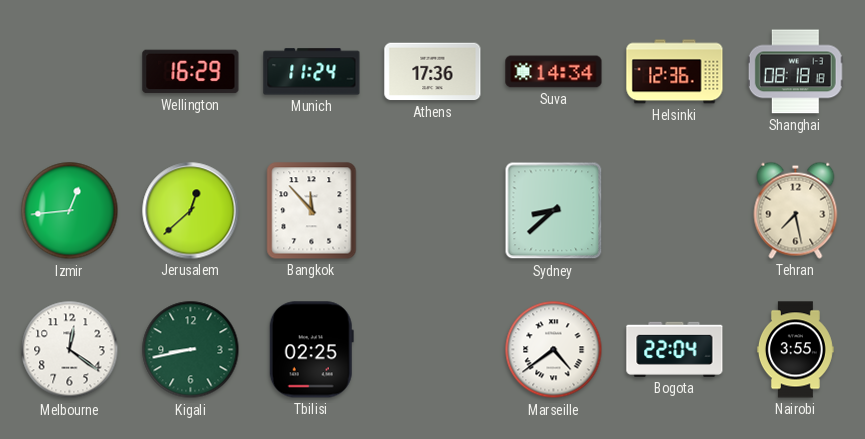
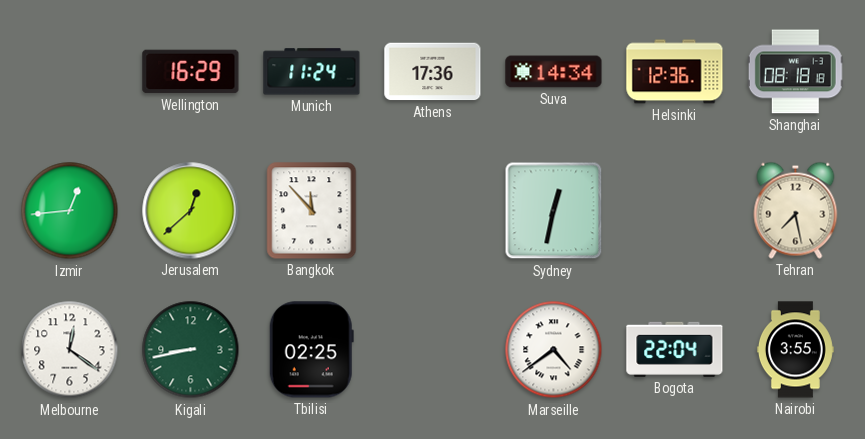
Sydney: 8:38 -> 12:32 (554, 211)
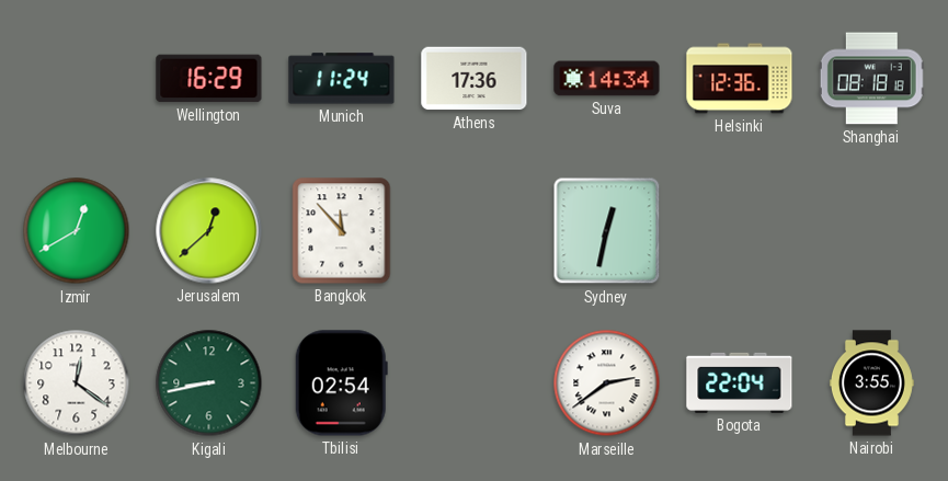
Izmir: 12:44 -> 12:40 (77, 231)
Tehran: 7:28 -> none (796, 210)
Tbilisi: 02:25 -> 02:54 (341, 383)
Marseille: 4:39 -> 2:39 (607, 383)
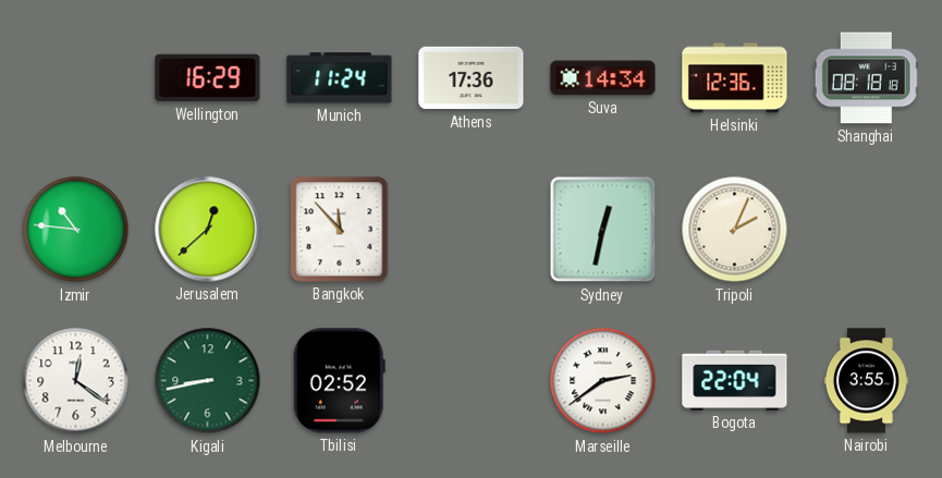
Izmir: 12:40 -> 10:46 (76, 230)
Tripoli: none -> 2:04 (735, 230)
Tbilisi: 02:54 -> 02:52 (339, 381)
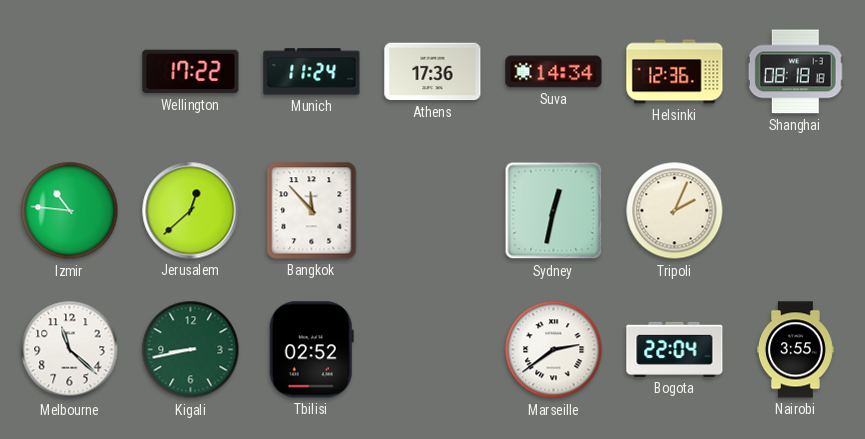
Wellington: 16:29 -> 17:22 (191, 72)
Melbourne: 12:21 -> 11:22 (70, 350)
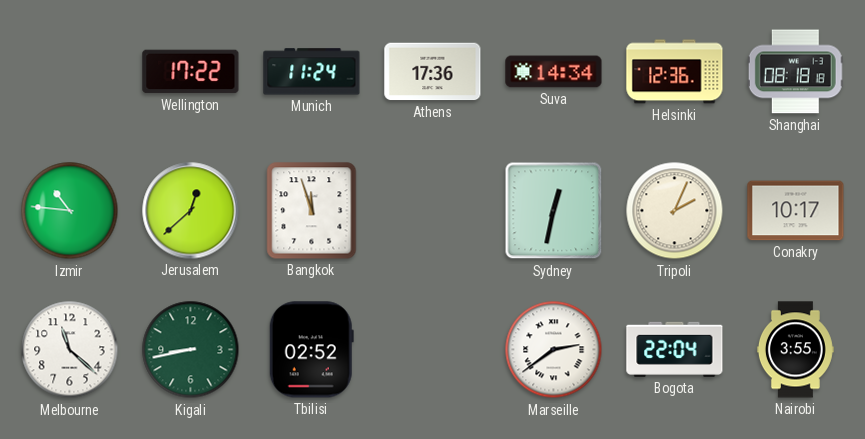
Bangkok: 11:53 -> 11:57 (312, 211)
Conakry: none -> 10:17 (796, 211)
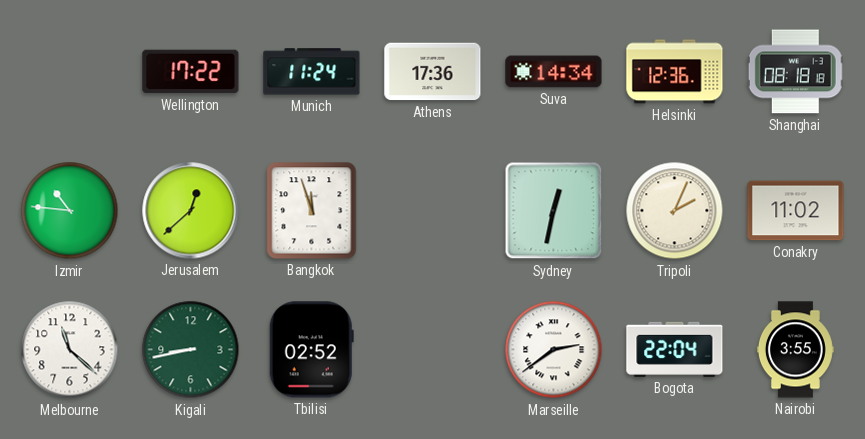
Conakry: 10:17 -> 11:02 (796, 211)
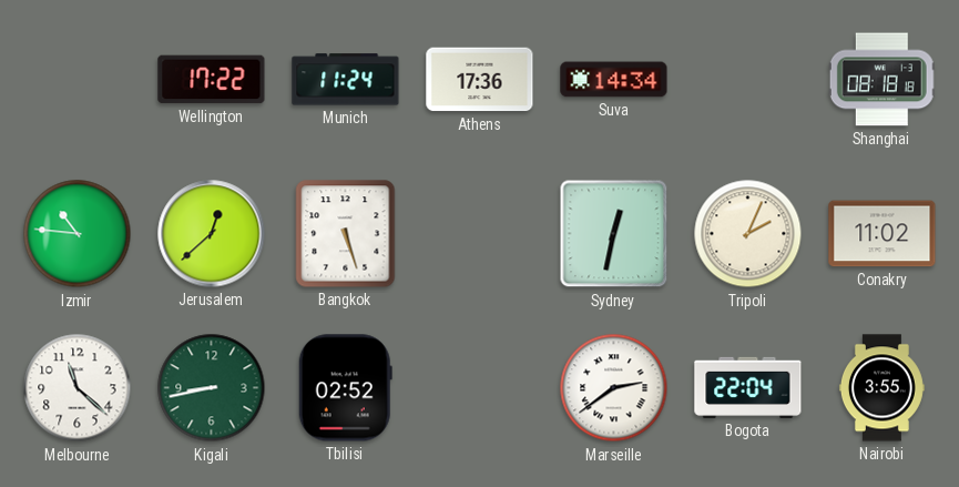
Helsinki: 12:36 -> none (675, 72)
Bangkok: 11:57 -> 5:27 (346, 234)
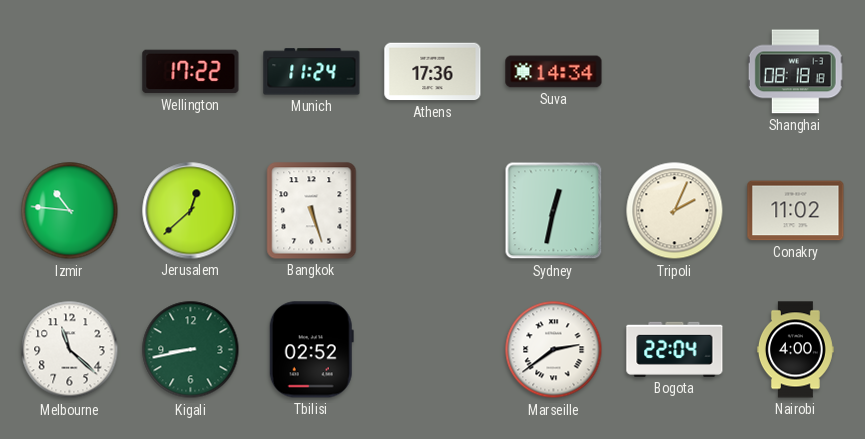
Nairobi: 3:55 -> 4:00 (795, 350)
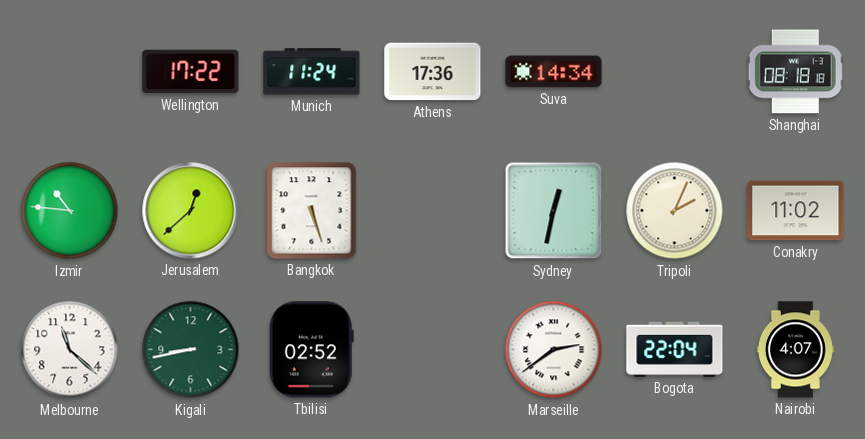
Nairobi: 4:00 -> 4:07 (795, 350)
